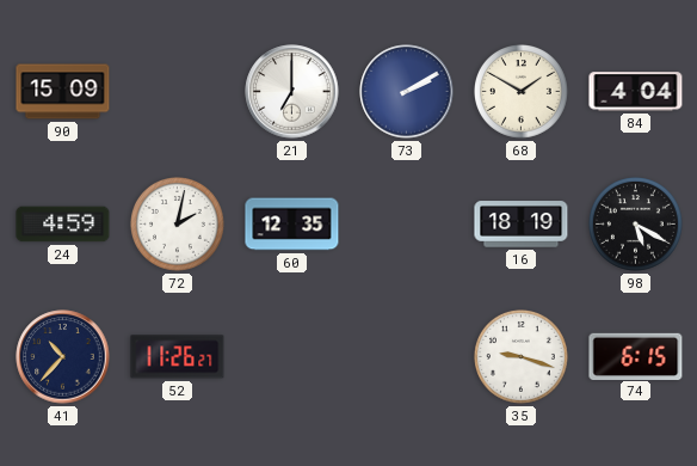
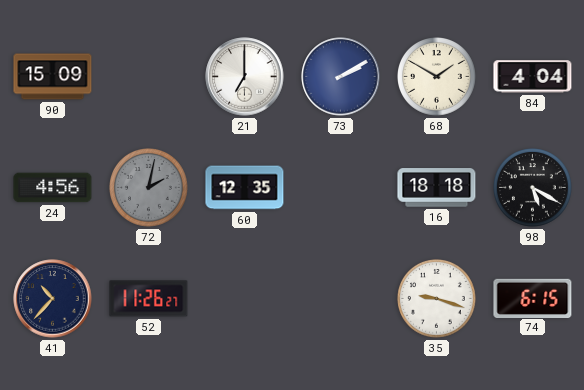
24: 4:59 -> 4:56 (53, 188)
72 dial: white -> grey (149, 188)
16: 18:19 -> 18:18 (437, 188)
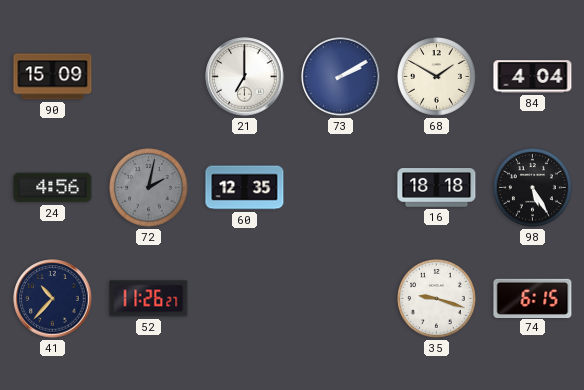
98: 5:20 -> 5:25 (533, 188)
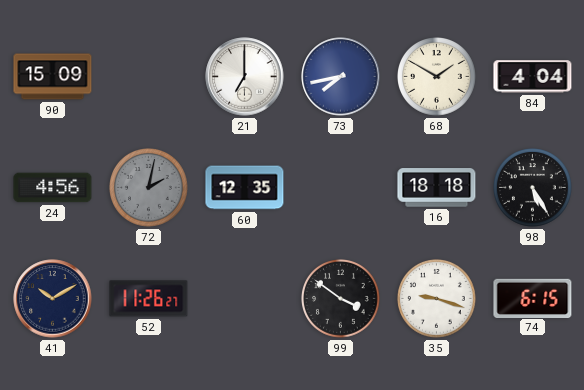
73: 2:10 -> 7:43 (341, 77)
41: 10:37 -> 10:10 (53, 299)
99: none -> 3:51 (341, 299)
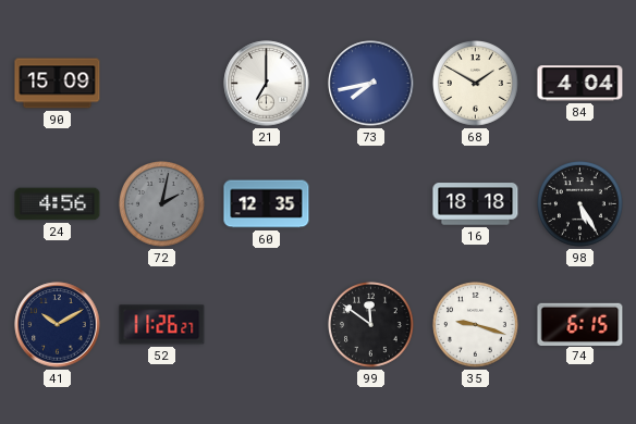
99: 3:51 -> 11:51 (371, 325)
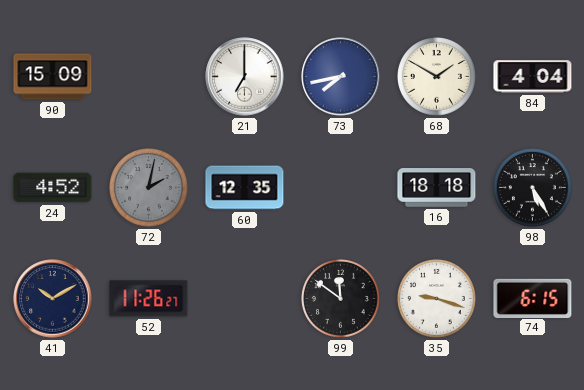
24: 4:56 -> 4:52 (53, 188)
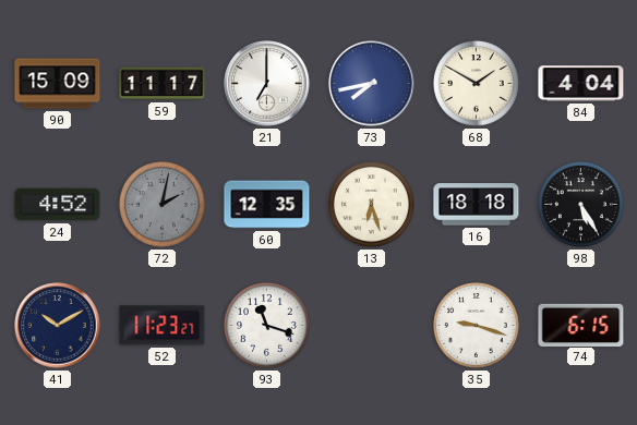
59: none -> 11:17 (163, 84)
13: none -> 6:27 (372, 205)
52: 11:26 -> 11:23 (163, 326)
93: none -> 11:18 (267, 326)
99: 11:51 -> none (341, 299)
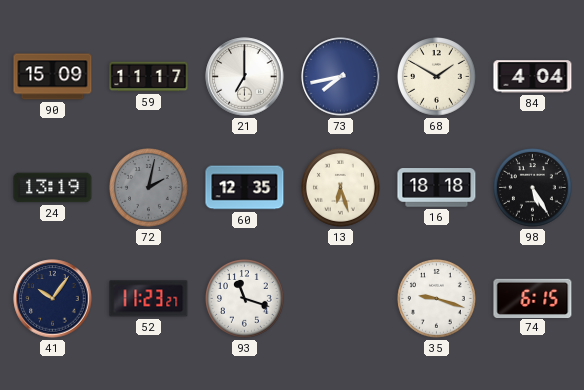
24: 4:52 -> 13:19 (53, 188)
41: 10:10 -> 10:06 (53, 299)
